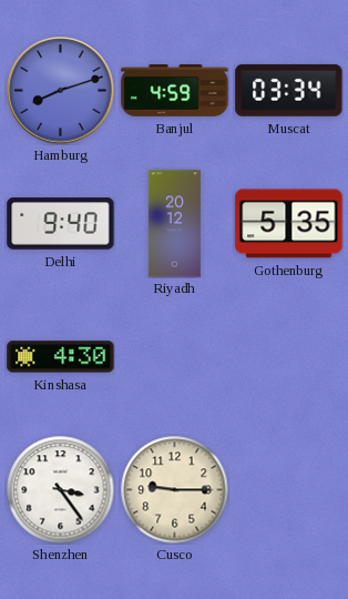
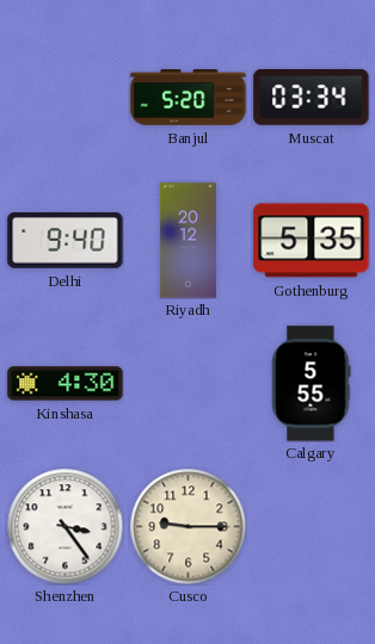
Hamburg: 8:12 -> none (61, 91)
Banjul: 4:59 -> 5:20 (189, 98)
Calgary: none -> 5:55 (312, 384)
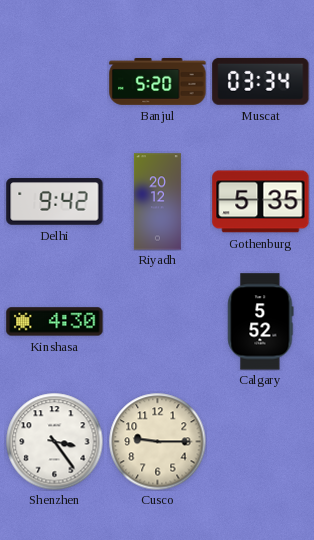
Delhi: 9:40 -> 9:42 (55, 202)
Calgary: 5:55 -> 5:52 (261, 322)
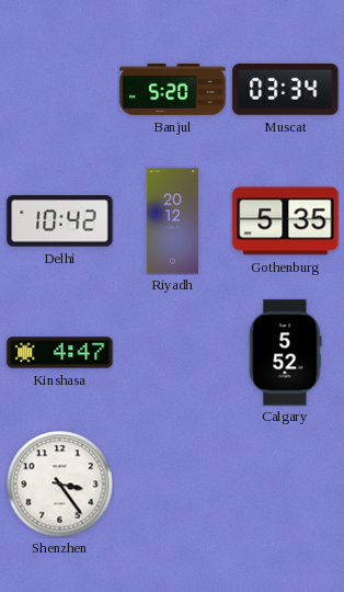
Delhi: 9:42 -> 10:42 (60, 221)
Kinshasa: 4:30 -> 4:47 (60, 353)
Cusco: 9:15 -> none (157, 441)
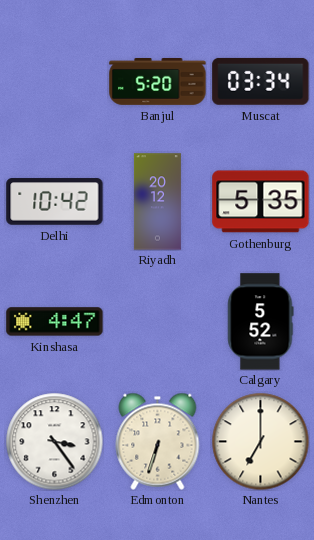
Edmonton: none -> 6:33 (158, 441)
Nantes: none -> 7:00 (260, 441)
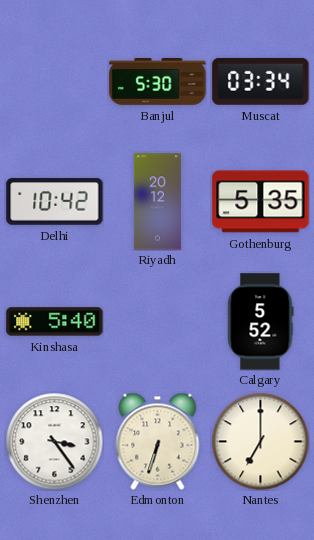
Banjul: 5:20 -> 5:30 (158, 82)
Kinshasa: 4:47 -> 5:40 (55, 322)
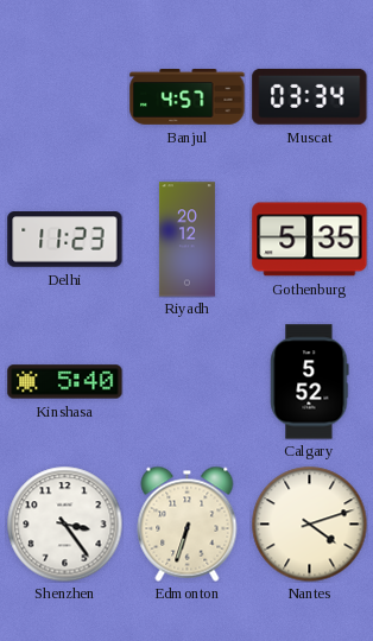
Banjul: 5:30 -> 4:57 (188, 97)
Delhi: 10:42 -> 11:23 (65, 240)
Nantes: 7:00 -> 4:12 (309, 523)
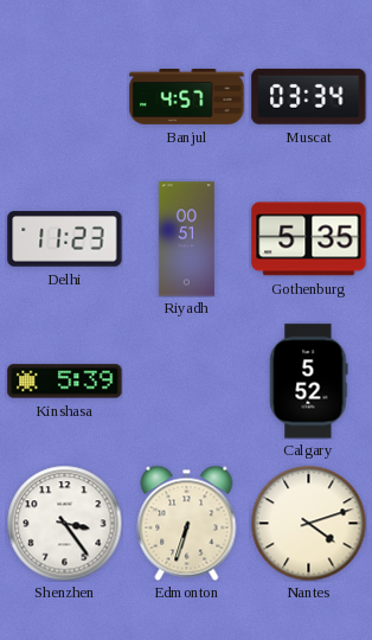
Riyadh: 20:12 -> 00:51 (186, 239)
Kinshasa: 5:40 -> 5:39 (65, 382)
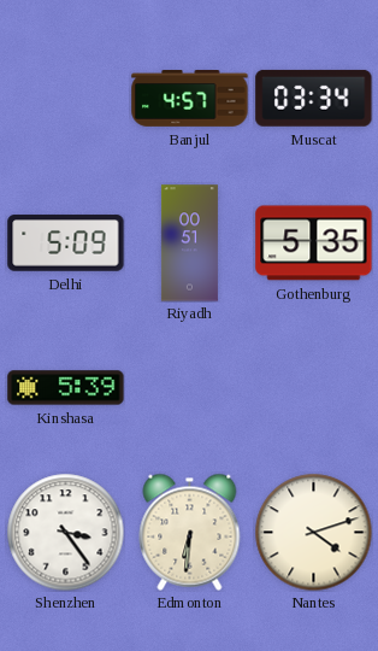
Delhi: 11:23 -> 5:09 (66, 244)
Calgary: 5:52 -> none (309, 382)
Edmonton: 6:33 -> 6:31 (190, 532)
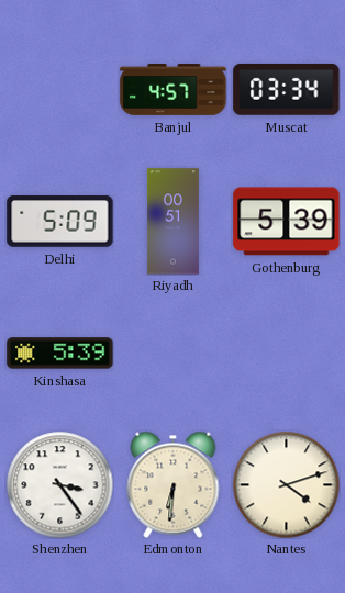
Gothenburg: 5:35 -> 5:39 (287, 222)
